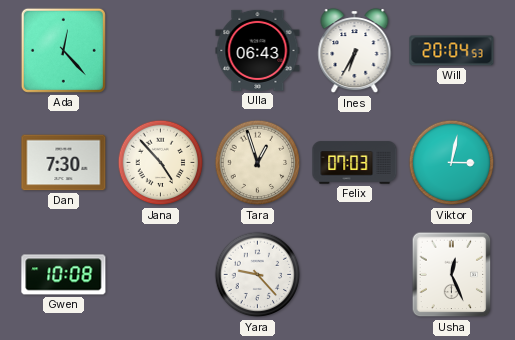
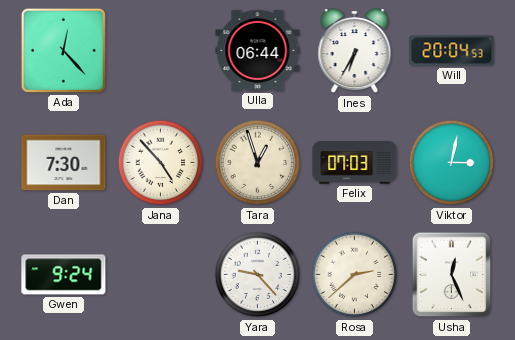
Ulla: 06:43 -> 06:44 (258, 50)
Gwen: 10:08 -> 9:24 (64, 275)
Rosa: none -> 2:38 (355, 275)
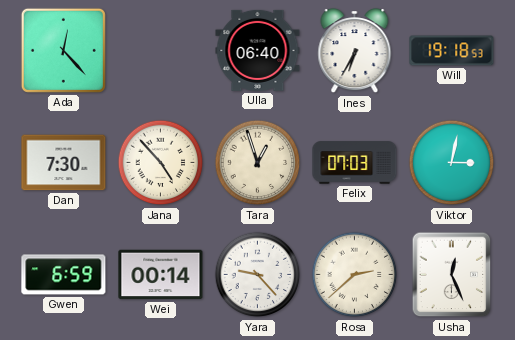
Ulla: 06:44 -> 06:40 (258, 50)
Will: 20:04 -> 19:18 (452, 51)
Gwen: 9:24 -> 6:59 (64, 275)
Wei: none -> 00:14 (161, 275)
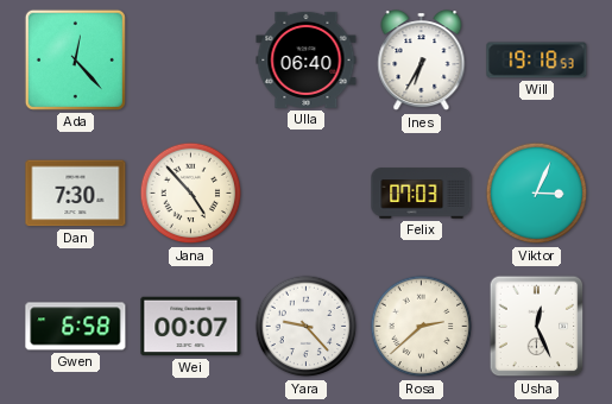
Tara: 12:57 -> none (258, 163)
Viktor: 3:02 -> 3:04 (537, 194)
Gwen: 6:59 -> 6:58 (76, 327)
Wei: 00:14 -> 00:07 (191, 327)
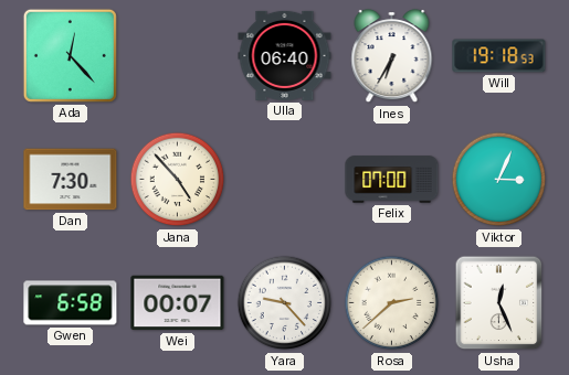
Felix: 07:03 -> 07:00 (392, 180)
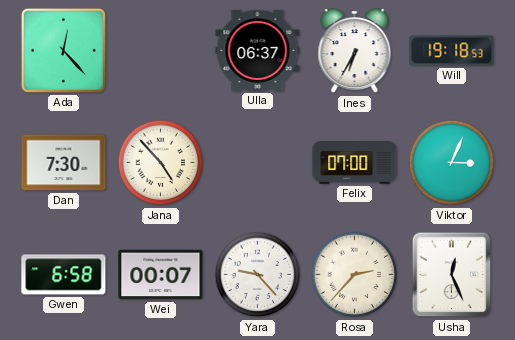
Ulla: 06:40 -> 06:37 (258, 50)
Rosa: 2:38 -> 2:37 (355, 275)
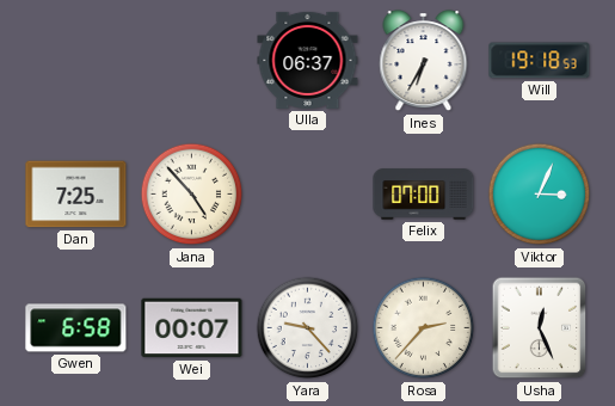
Ada: 12:23 -> none (63, 50)
Dan: 7:30 -> 7:25 (76, 195)
